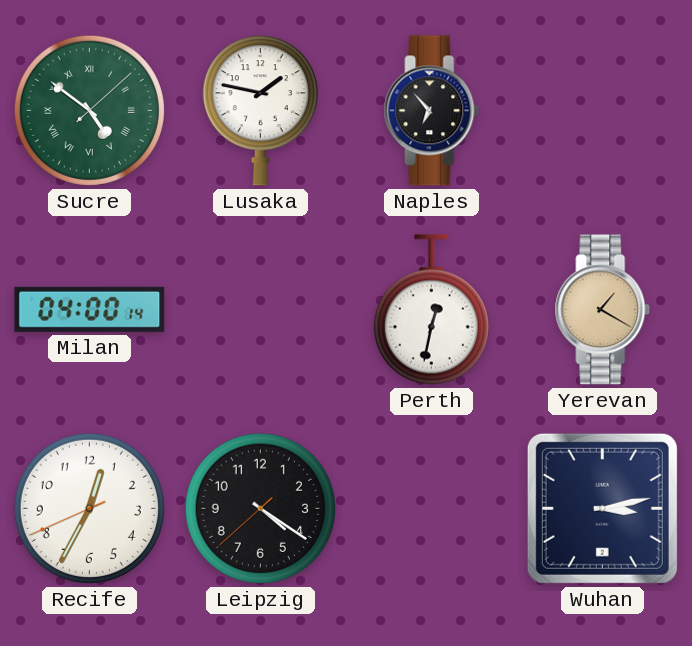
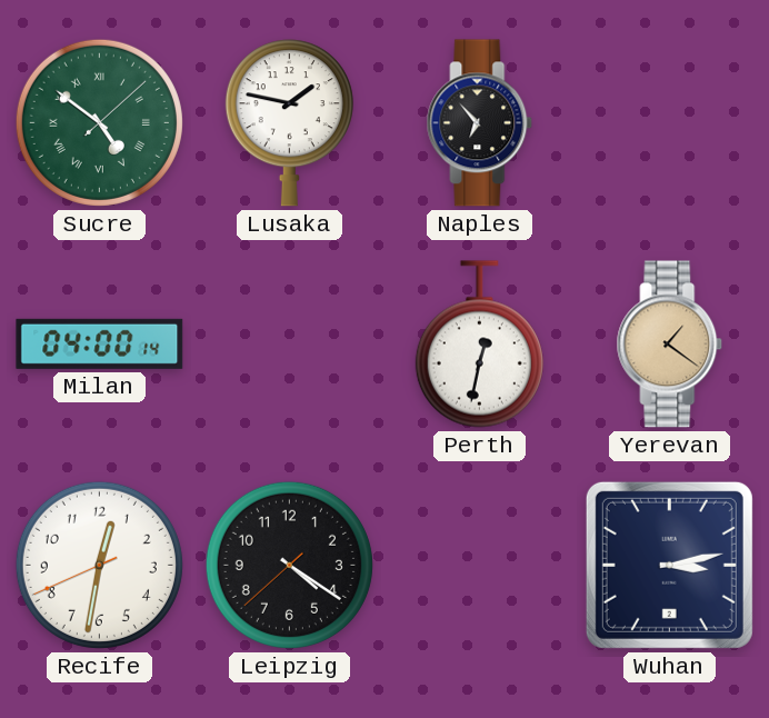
Yerevan: 1:20 -> 1:21 (670, 345)
Recife: 12:34 -> 12:31 (99, 565)
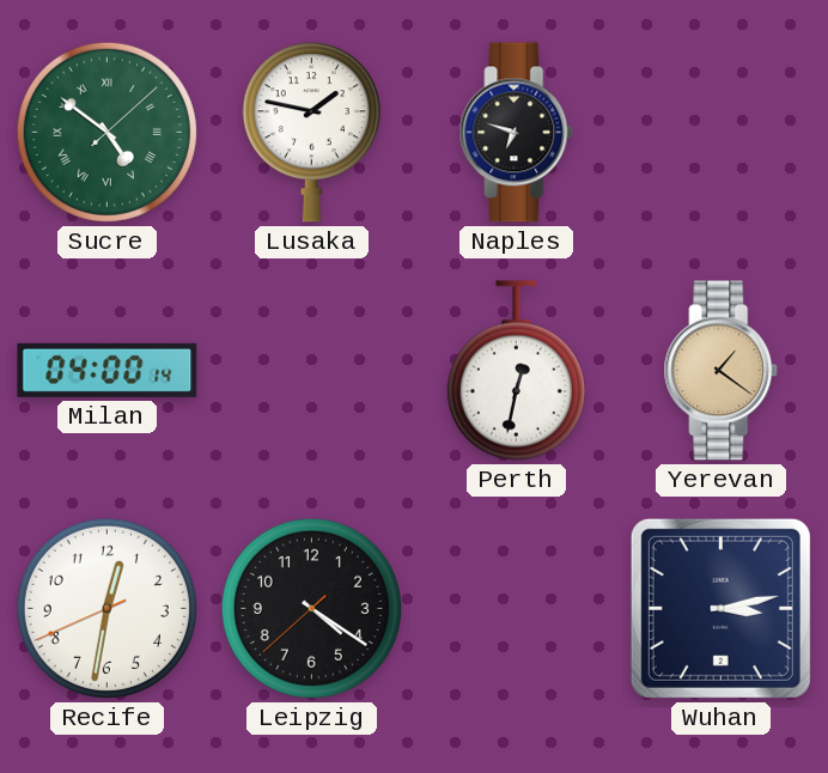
Naples: 6:53 -> 6:48 (517, 133)
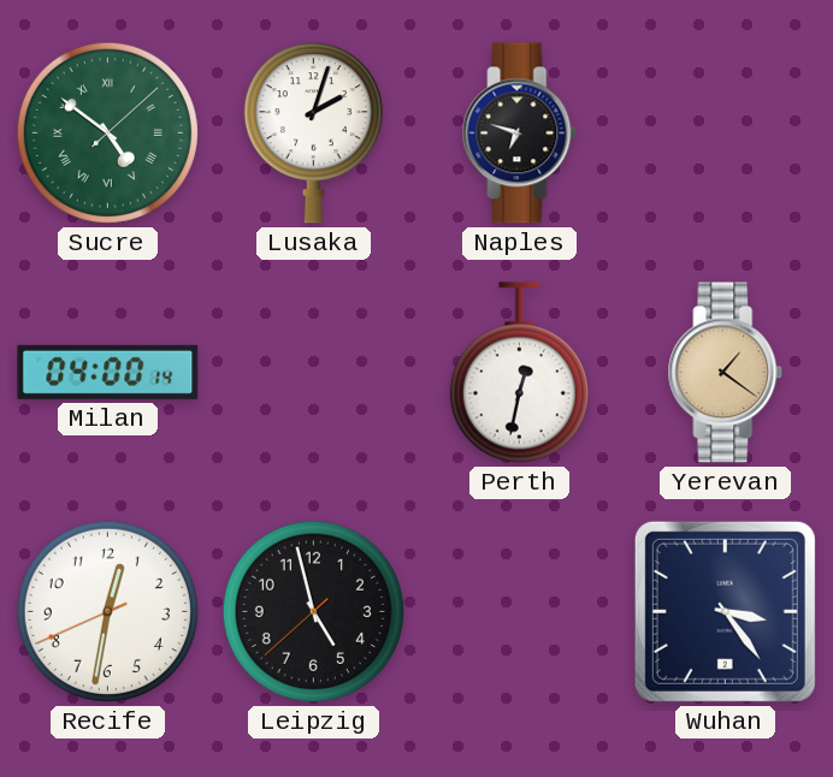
Lusaka: 1:47 -> 2:03 (313, 134)
Leipzig: 4:20 -> 4:57 (313, 611)
Wuhan: 3:13 -> 3:24 (725, 611)
